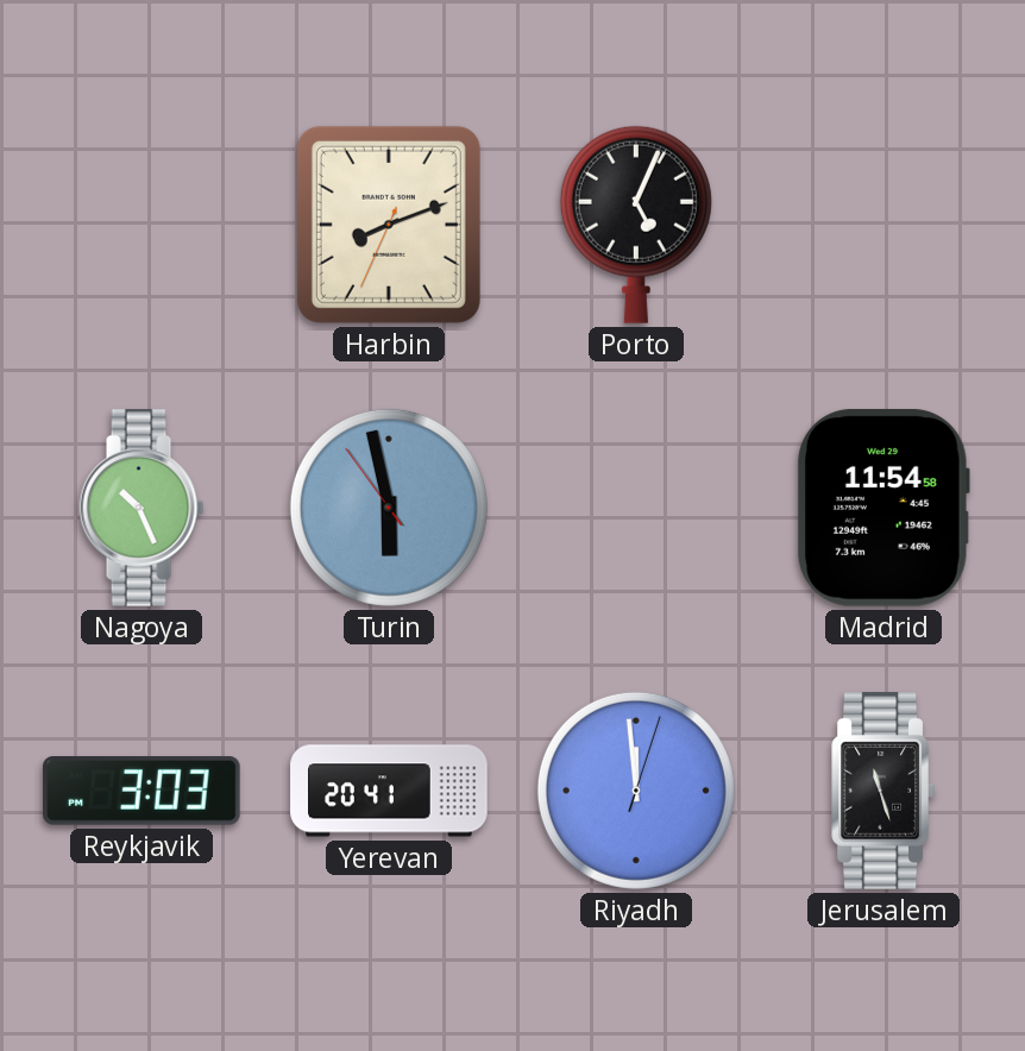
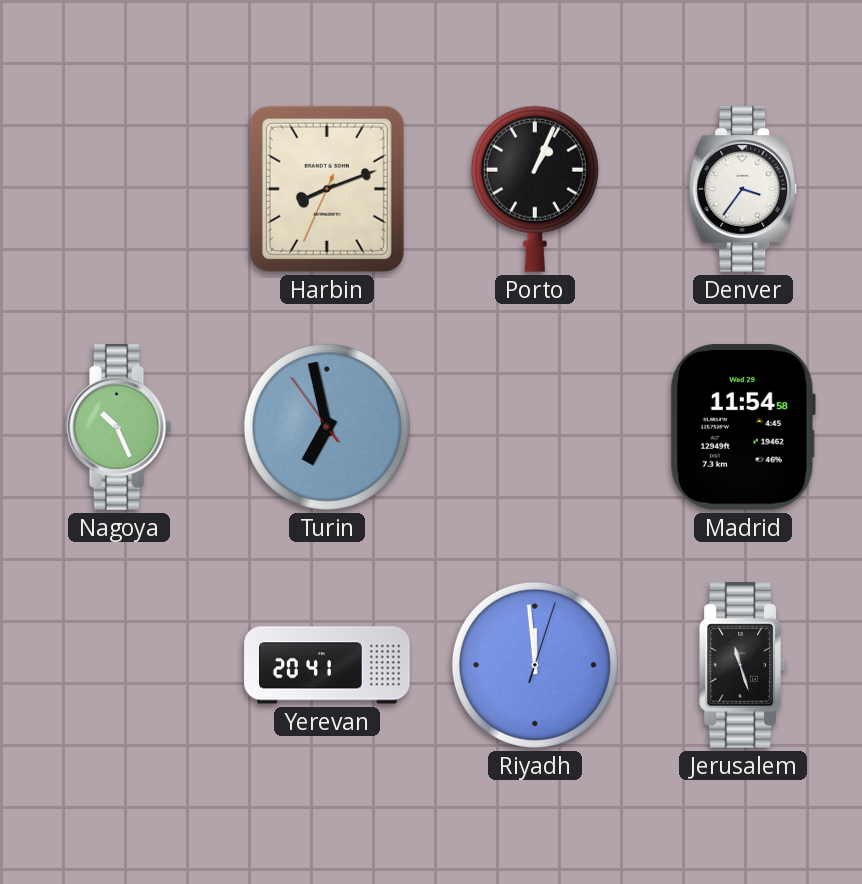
Porto: 5:04 -> 1:04 (535, 189)
Denver: none -> 3:36 (743, 189)
Turin: 5:57 -> 6:57 (327, 427)
Reykjavik: 3:03 -> none (143, 792)
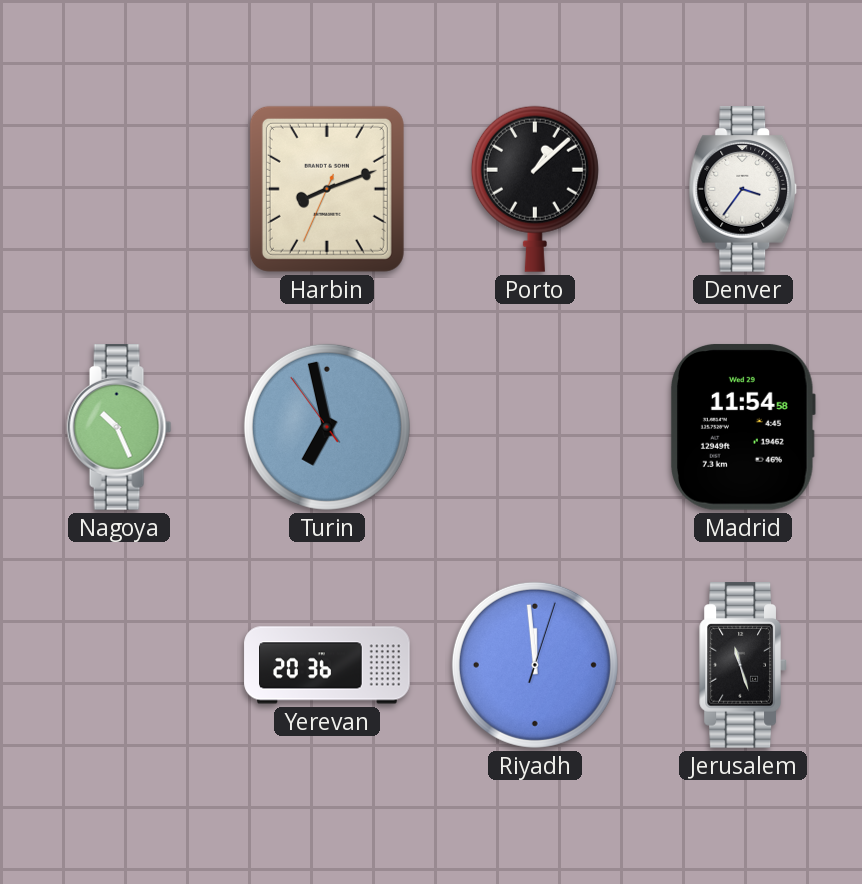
Porto: 1:04 -> 1:08 (535, 189)
Yerevan: 20:41 -> 20:36 (327, 665)
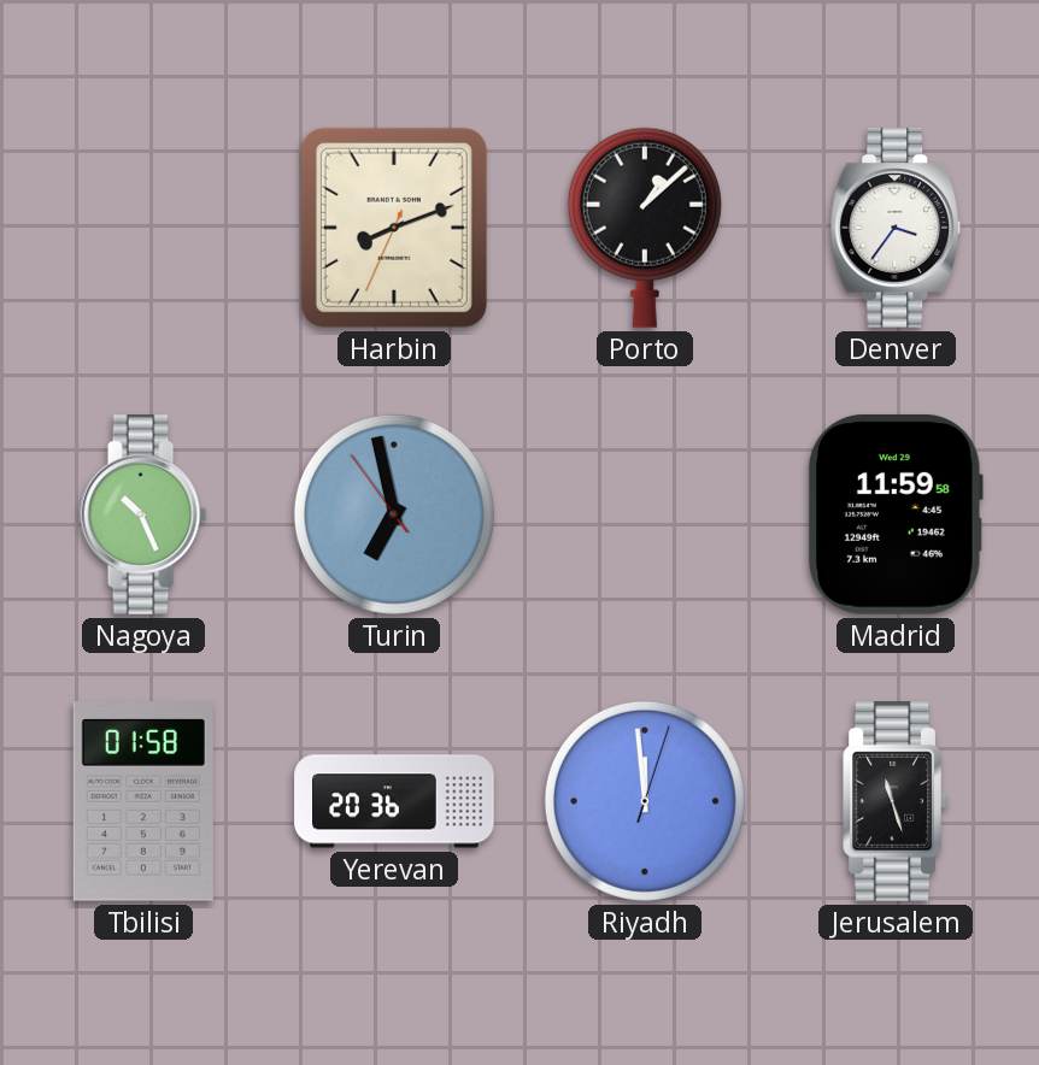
Madrid: 11:54 -> 11:59 (896, 514)
Tbilisi: none -> 01:58 (143, 802)
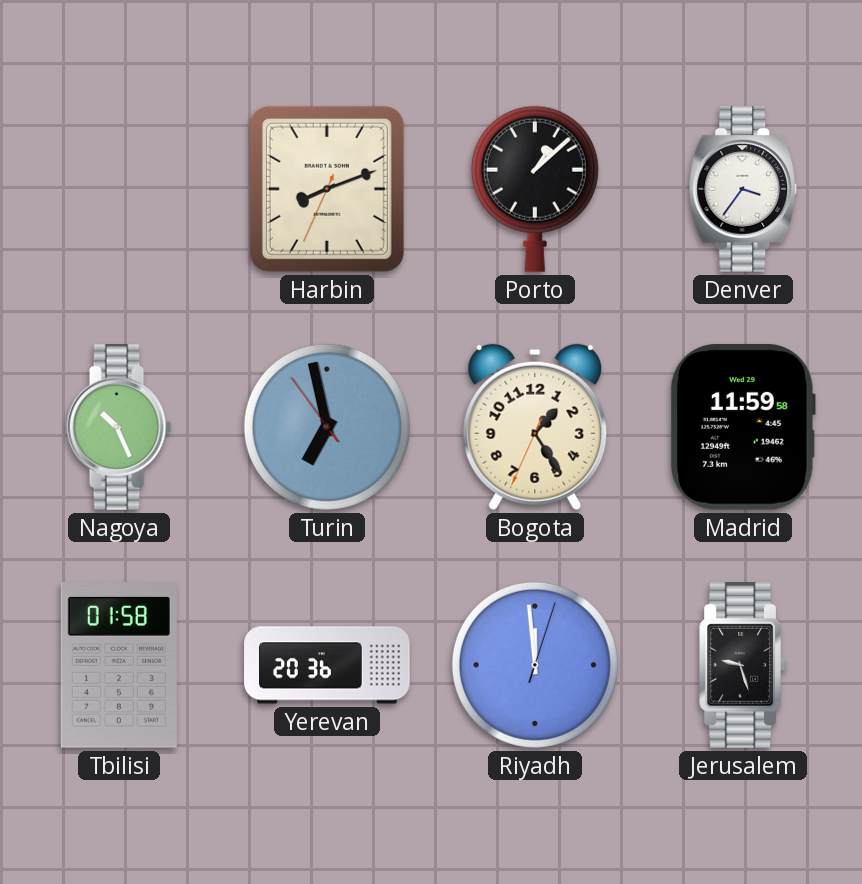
Bogota: none -> 1:24 (535, 427)
Jerusalem: 11:27 -> 9:27 (743, 665)
